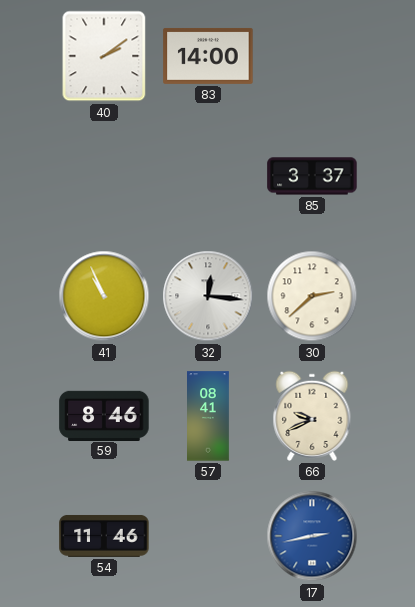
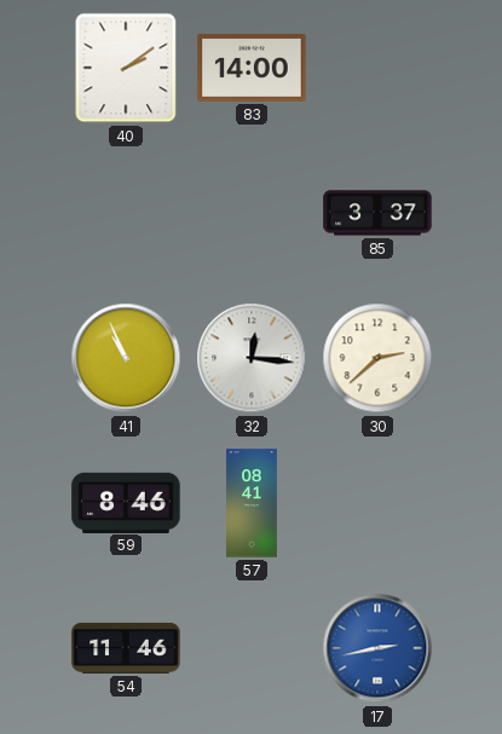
66: 9:41 -> none (312, 416)
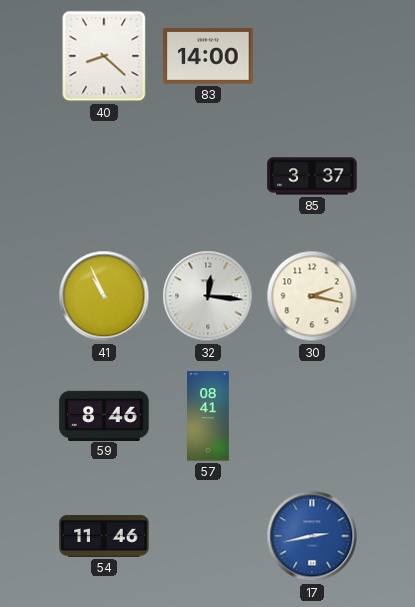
40: 2:09 -> 8:22 (104, 56)
30: 2:38 -> 2:17 (312, 296)
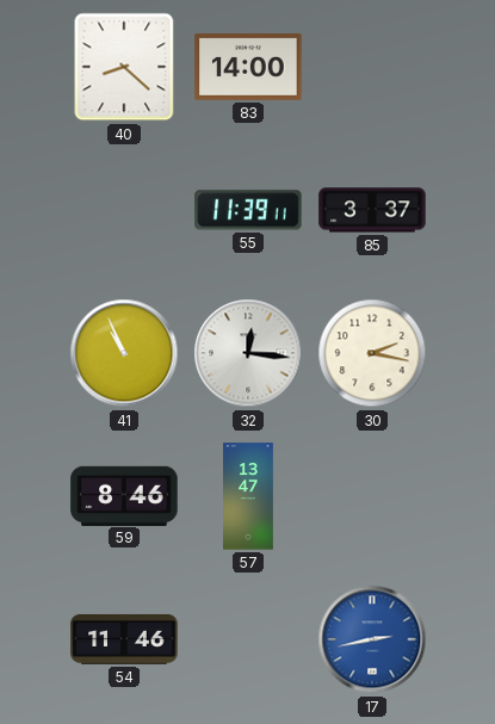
55: none -> 11:39 (248, 210)
57: 08:41 -> 13:47 (249, 496)
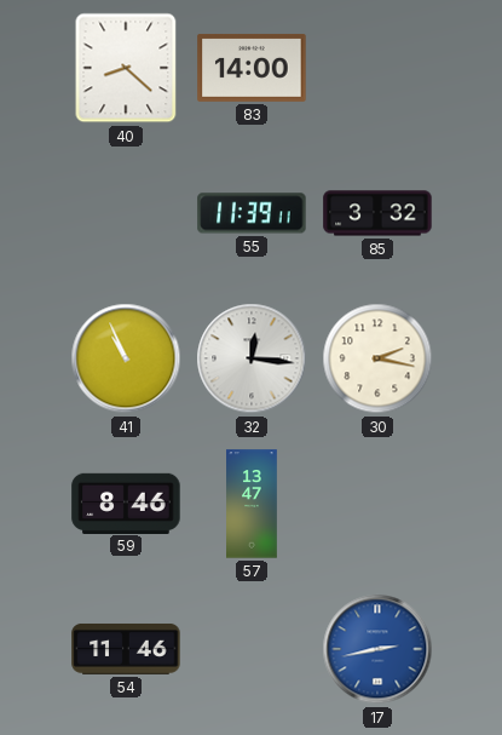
85: 3:37 -> 3:32 (377, 213)
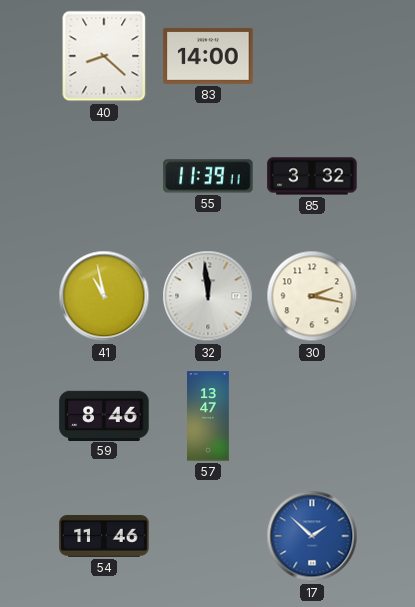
41: 10:56 -> 10:58 (104, 296)
32: 12:16 -> 11:59 (208, 296)
17: 2:43 -> 1:52 (312, 536)
